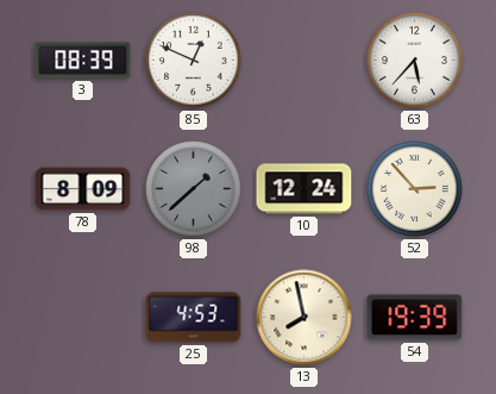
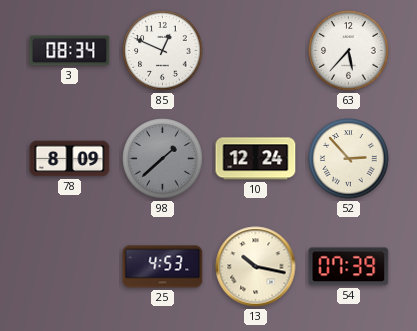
3: 08:39 -> 08:34 (70, 51)
13: 7:58 -> 10:17 (256, 267)
54: 19:39 -> 07:39 (349, 267)
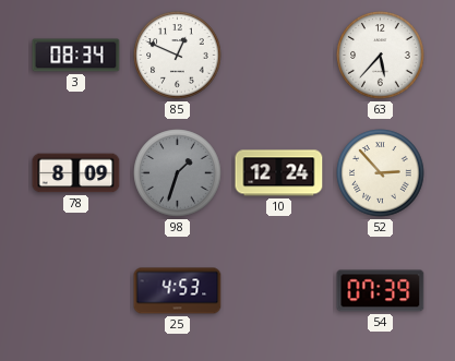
98: 1:38 -> 1:33 (178, 173)
13: 10:17 -> none (256, 267)
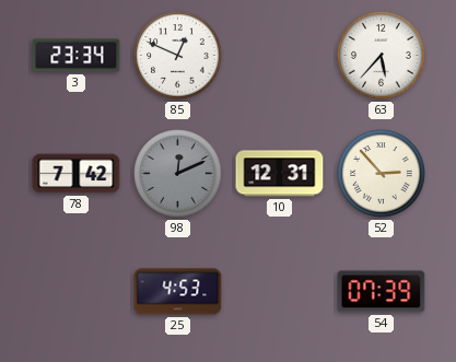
3: 08:34 -> 23:34 (77, 56)
78: 8:09 -> 7:42 (77, 174)
98: 1:33 -> 12:11 (178, 174)
10: 12:24 -> 12:31 (280, 174)
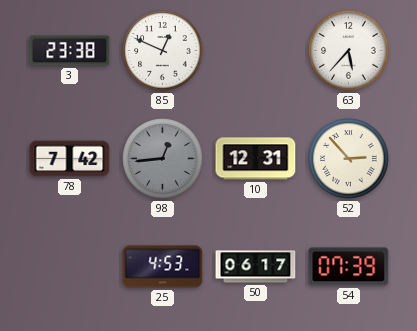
3: 23:34 -> 23:38 (70, 51)
98: 12:11 -> 12:44 (163, 159)
50: none -> 06:17 (256, 267)
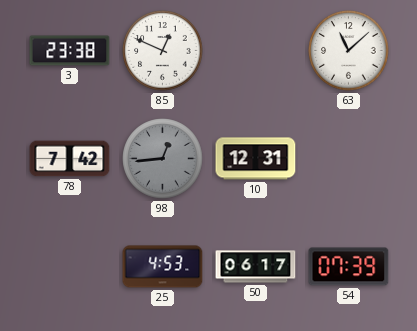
63: 5:37 -> 11:08 (349, 51)
52: 2:53 -> none (349, 159)
